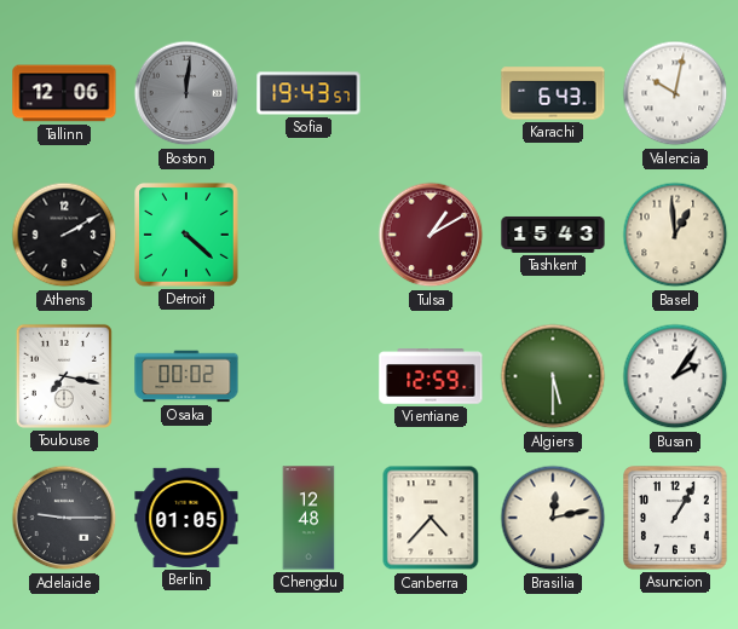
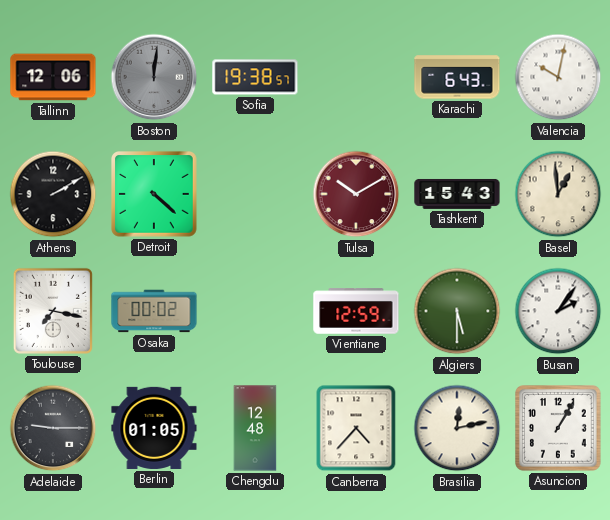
Sofia: 19:43 -> 19:38 (255, 77)
Tulsa: 1:10 -> 10:10 (356, 194)
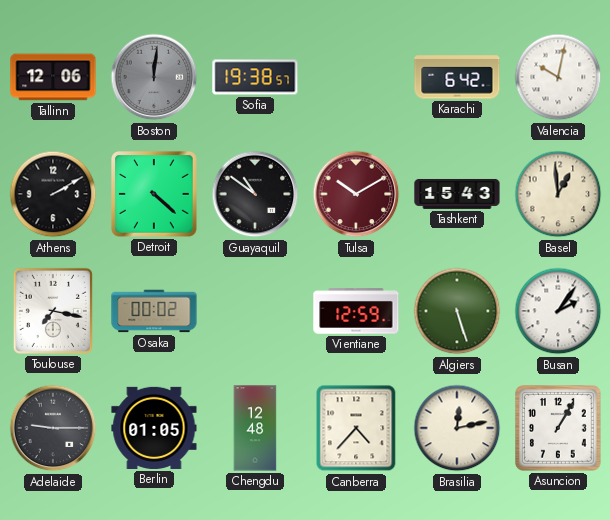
Karachi: 6:43 -> 6:42 (457, 77)
Guayaquil: none -> 10:51 (255, 194)
Algiers: 5:30 -> 5:27 (457, 311)
